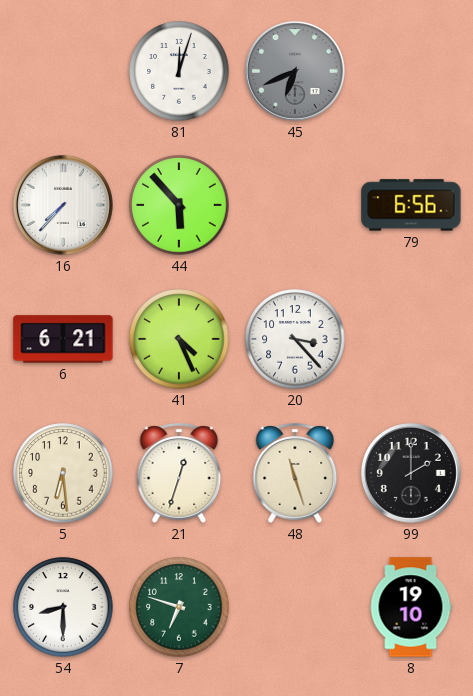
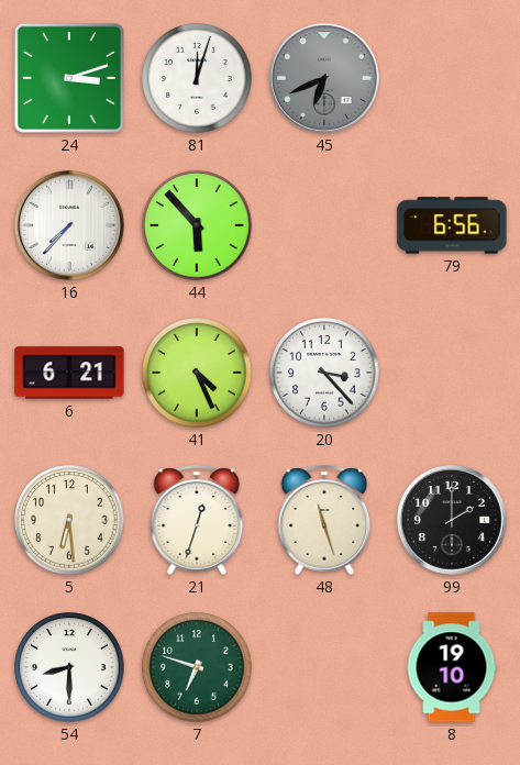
24: none -> 3:12 (69, 78)
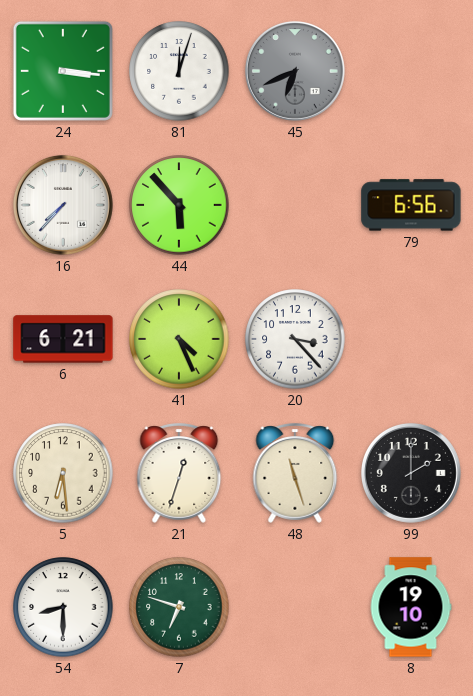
24: 3:12 -> 3:16 (63, 71)
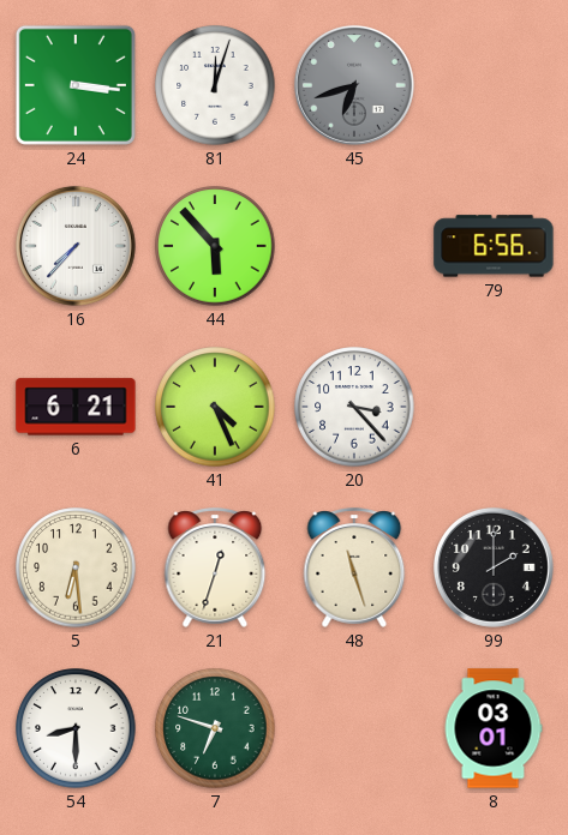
45: 6:41 -> 6:42 (354, 85)
8: 19:10 -> 03:01 (494, 728)
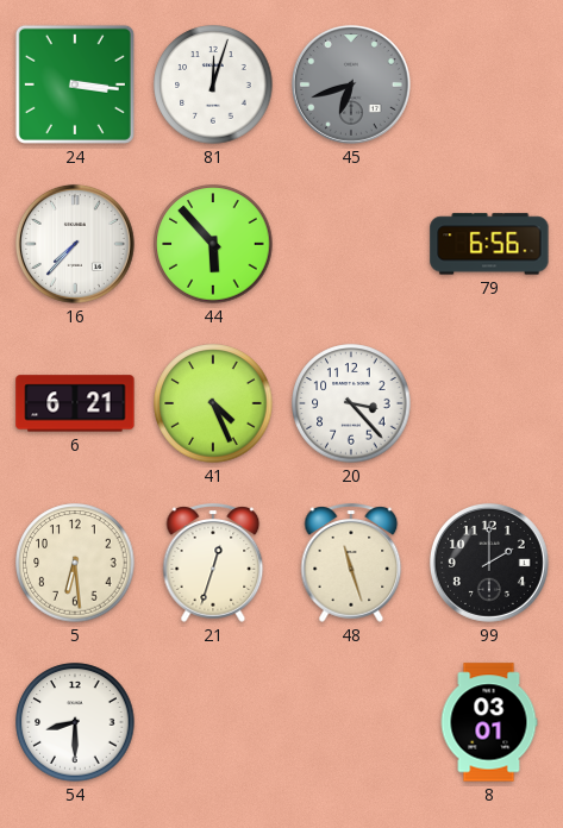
7: 6:48 -> none (215, 728)
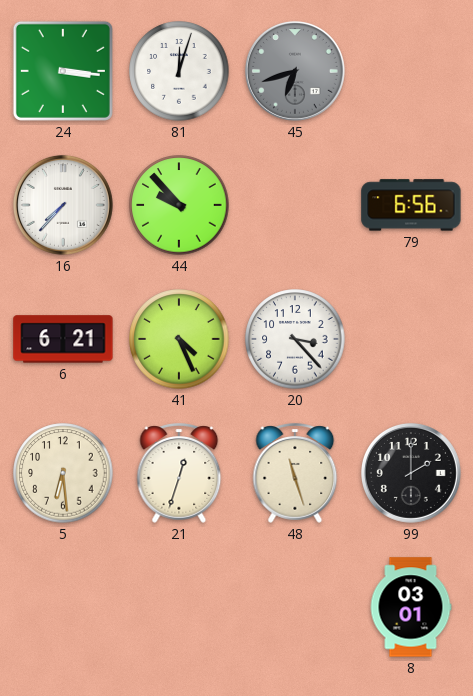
44: 5:53 -> 9:53 (179, 205)
54: 8:30 -> none (75, 722)
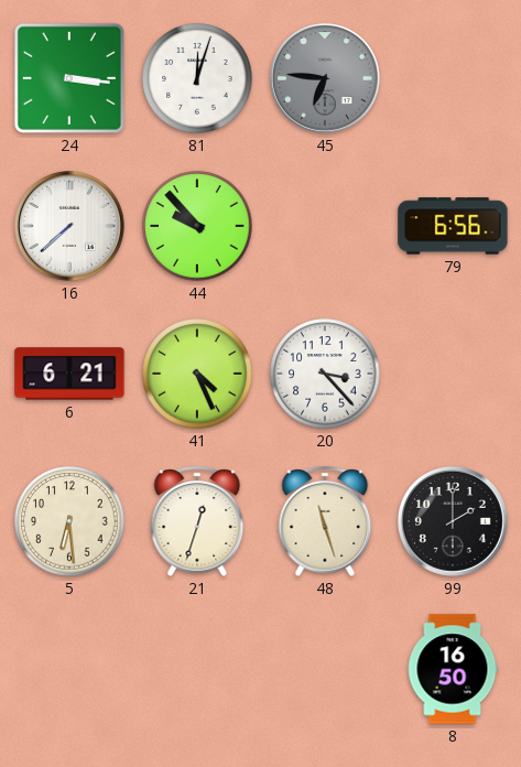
45: 6:42 -> 6:46 (325, 78)
16: 7:37 -> 7:38 (69, 226)
8: 03:01 -> 16:50 (453, 669)
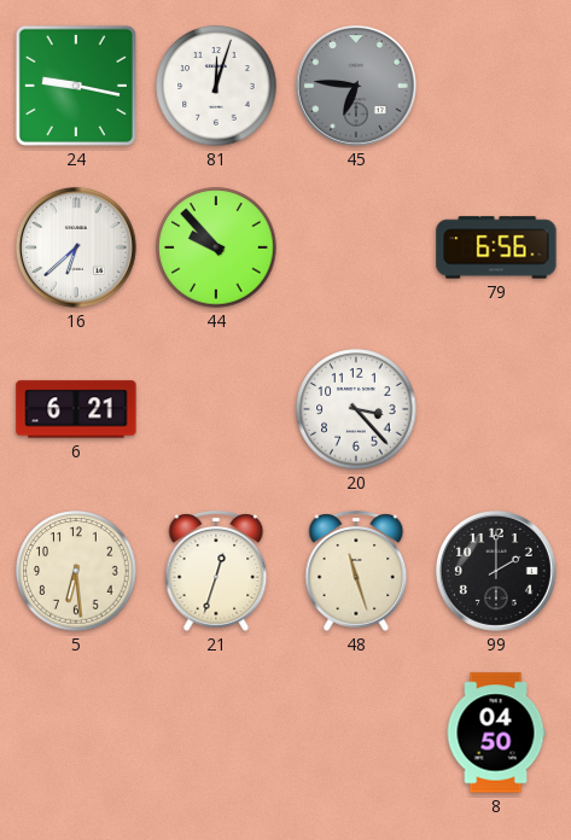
24: 3:16 -> 9:17 (76, 86)
16: 7:38 -> 6:38 (76, 247)
41: 4:26 -> none (197, 374)
8: 16:50 -> 04:50 (496, 733)
